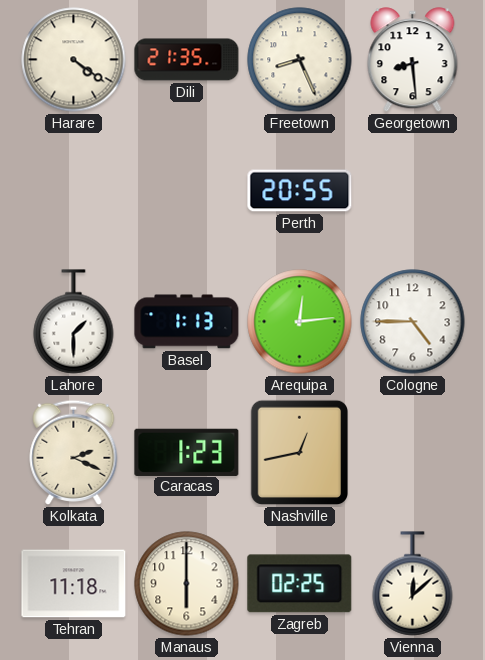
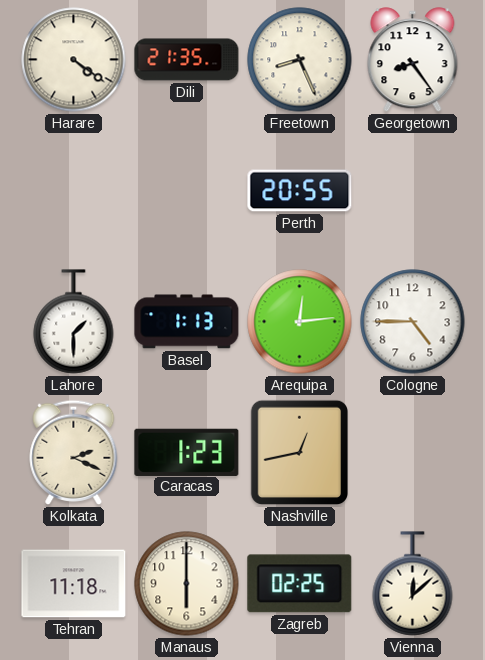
Georgetown: 8:29 -> 8:24 (413, 60)
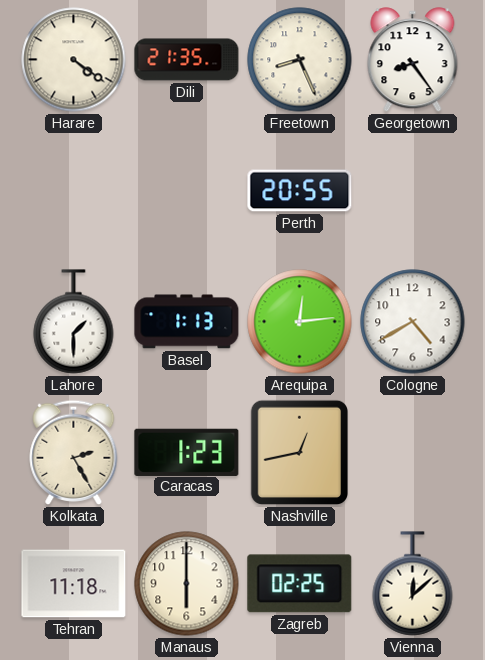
Cologne: 4:45 -> 4:40 (413, 322)
Kolkata: 2:19 -> 2:25 (74, 452)
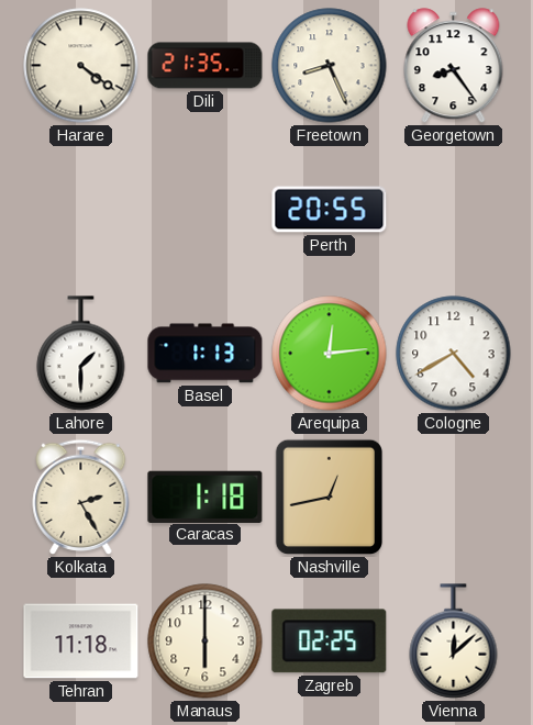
Caracas: 1:23 -> 1:18 (206, 497)
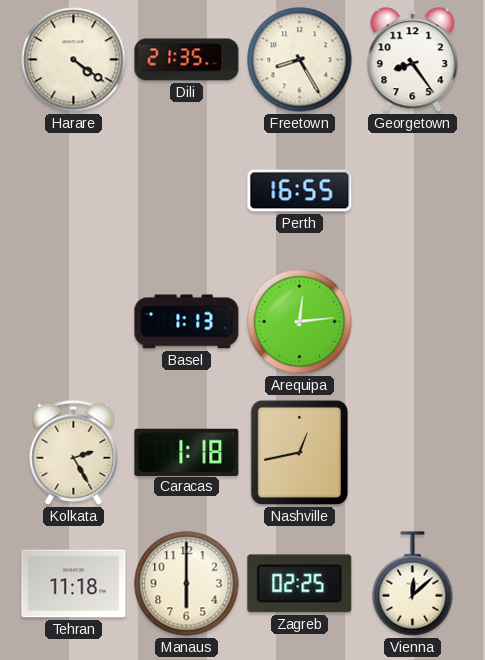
Freetown: 8:26 -> 8:25 (300, 60)
Perth: 20:55 -> 16:55 (300, 191)
Lahore: 1:30 -> none (81, 354)
Cologne: 4:40 -> none (454, 354)
